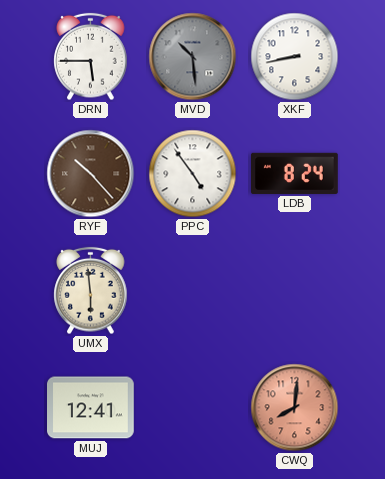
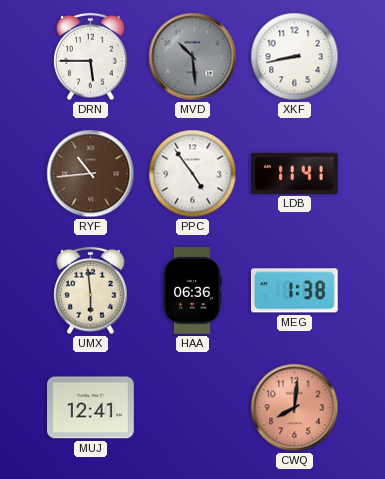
RYF: 10:23 -> 10:44 (91, 174)
LDB: 8:24 -> 11:41 (295, 173)
HAA: none -> 06:36 (192, 291)
MEG: none -> 1:38 (294, 291)
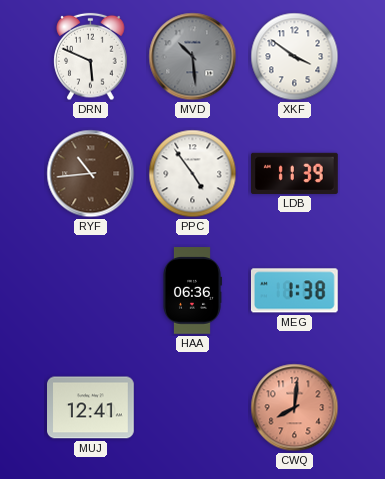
DRN: 5:45 -> 5:49 (91, 57)
XKF: 8:43 -> 3:51 (295, 57)
LDB: 11:41 -> 11:39 (295, 173)
UMX: 5:59 -> none (91, 291)
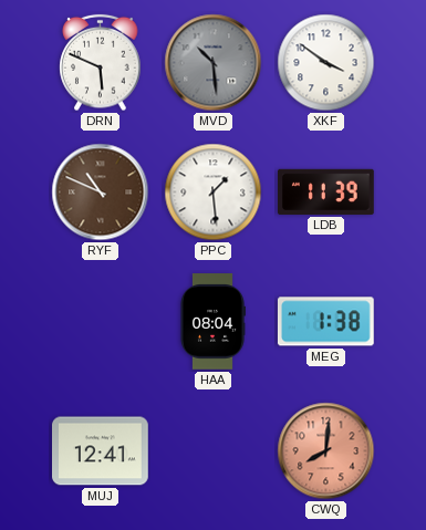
RYF: 10:44 -> 10:49 (101, 193)
PPC: 4:54 -> 1:29 (214, 193)
HAA: 06:36 -> 08:04 (212, 322)
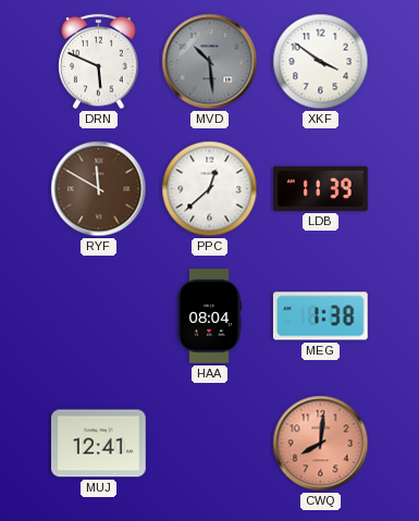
RYF: 10:49 -> 11:50 (99, 189)
PPC: 1:29 -> 12:38 (210, 189)
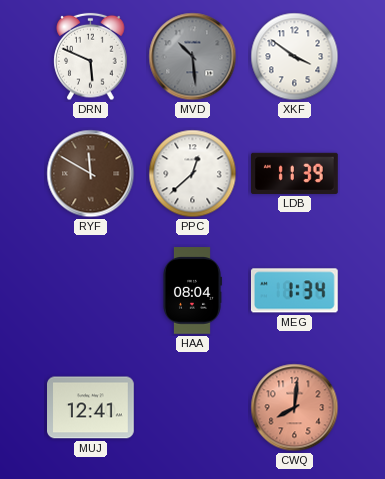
MEG: 1:38 -> 1:34 (294, 291)
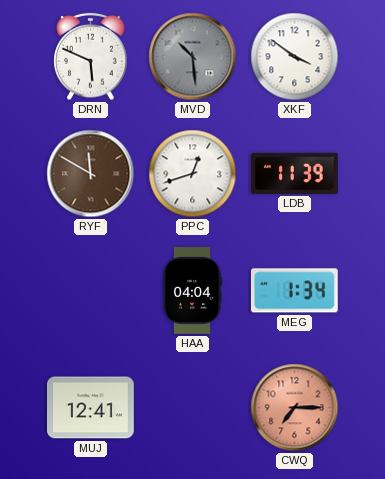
PPC: 12:38 -> 12:42 (193, 174)
HAA: 08:04 -> 04:04 (192, 291)
CWQ: 8:01 -> 7:15 (295, 408)
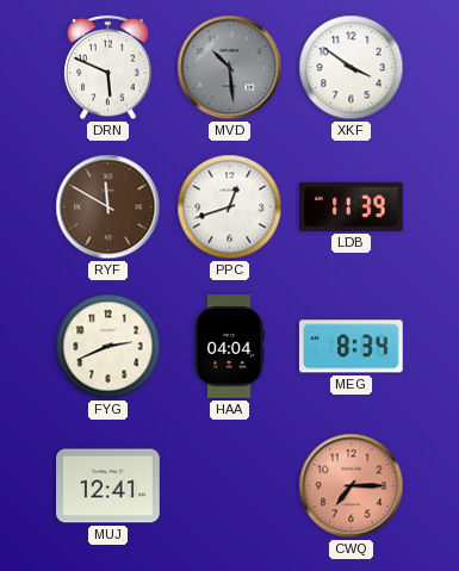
FYG: none -> 2:41 (108, 347)
MEG: 1:34 -> 8:34 (351, 347)
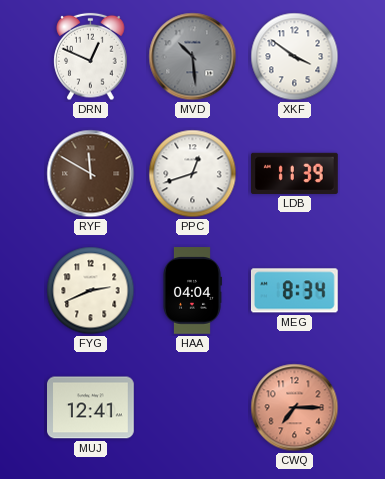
DRN: 5:49 -> 12:49 (91, 57)
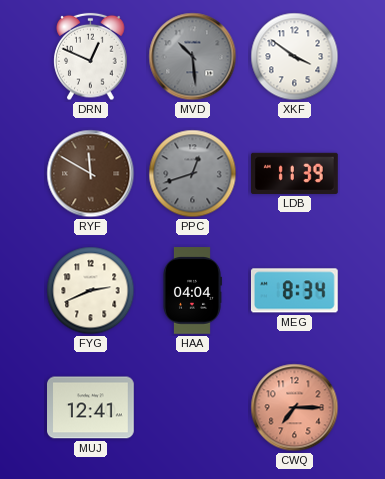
PPC dial: white -> grey (193, 174)
